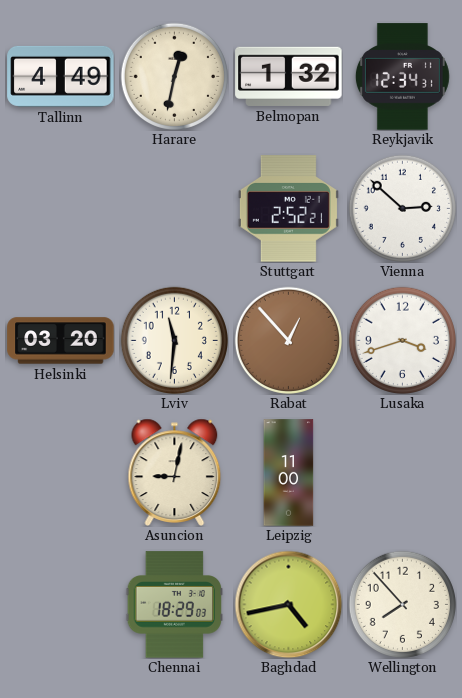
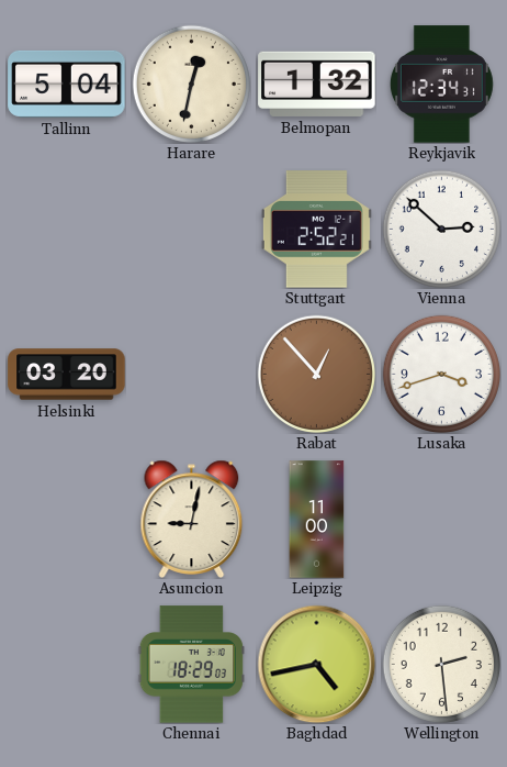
Tallinn: 4:49 -> 5:04 (67, 84)
Lviv: 11:31 -> none (174, 340)
Wellington: 7:53 -> 2:29 (441, 664)
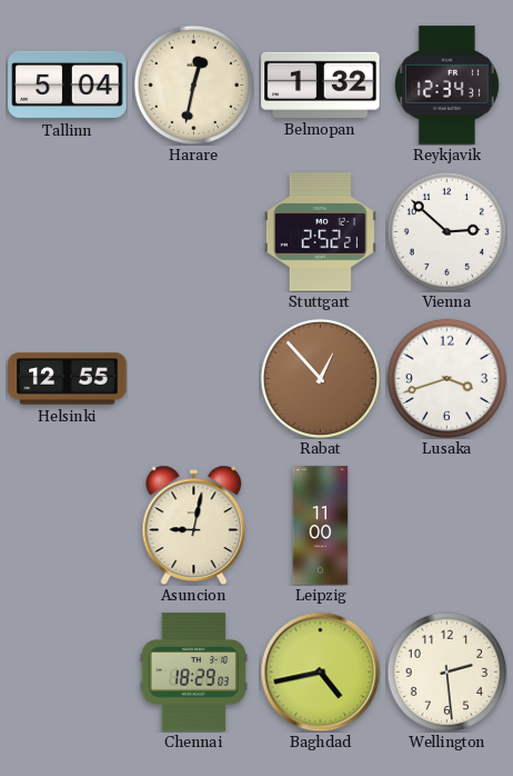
Helsinki: 03:20 -> 12:55 (68, 379)
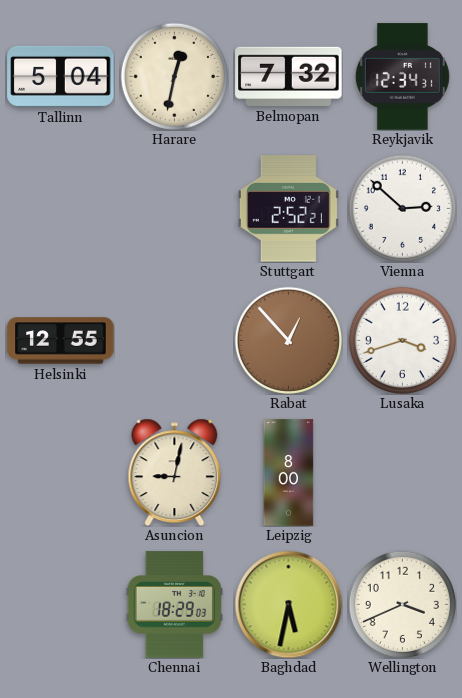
Belmopan: 1:32 -> 7:32 (289, 76)
Leipzig: 11:00 -> 8:00 (289, 473)
Baghdad: 4:43 -> 5:32 (288, 604)
Wellington: 2:29 -> 3:41 (402, 604)
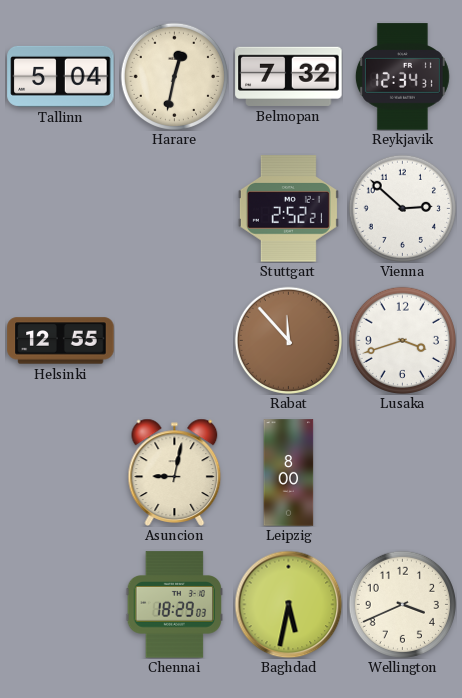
Rabat: 12:53 -> 11:53 (288, 340)
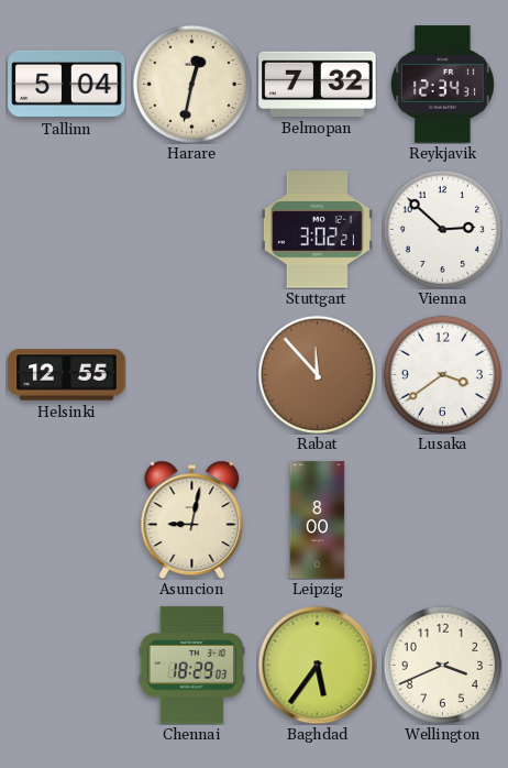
Stuttgart: 2:52 -> 3:02 (317, 230)
Lusaka: 3:42 -> 3:39 (442, 374)
Baghdad: 5:32 -> 5:36 (317, 665)
